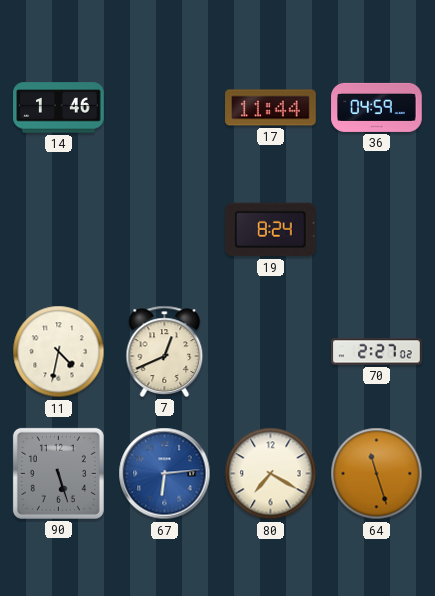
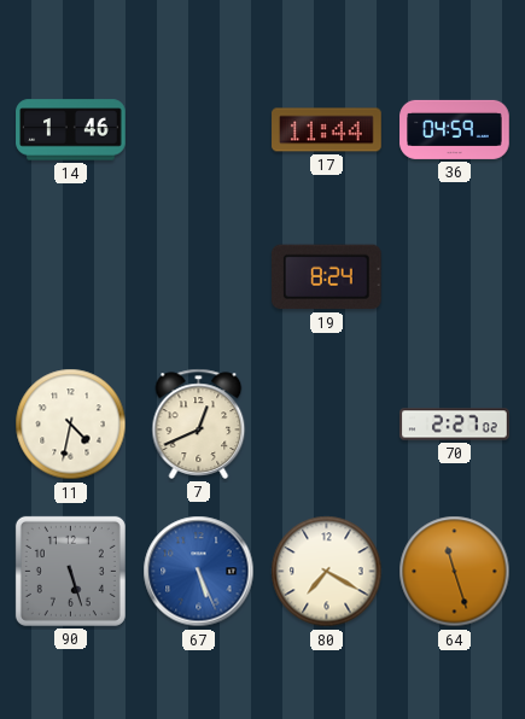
67: 6:14 -> 5:26 (199, 572)
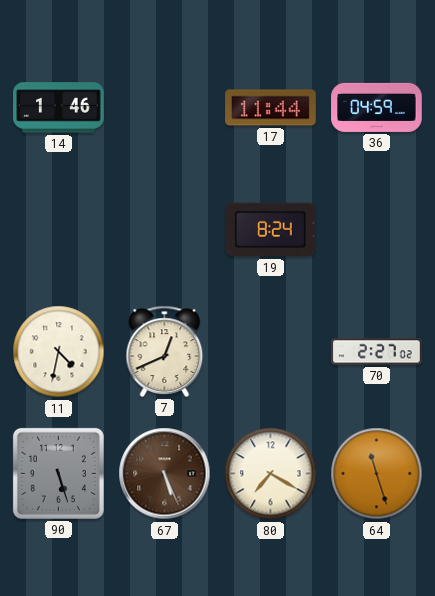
67 dial: blue -> brown (165, 474)
